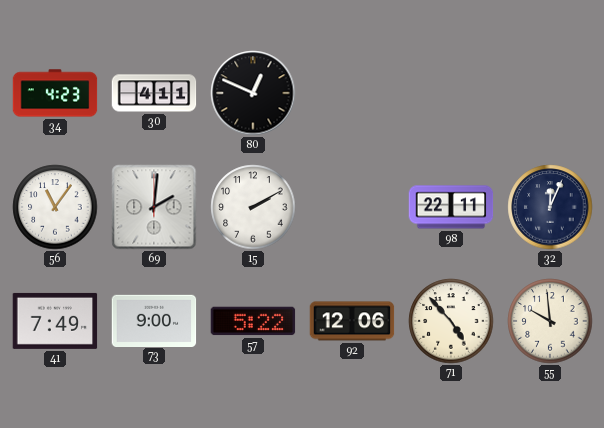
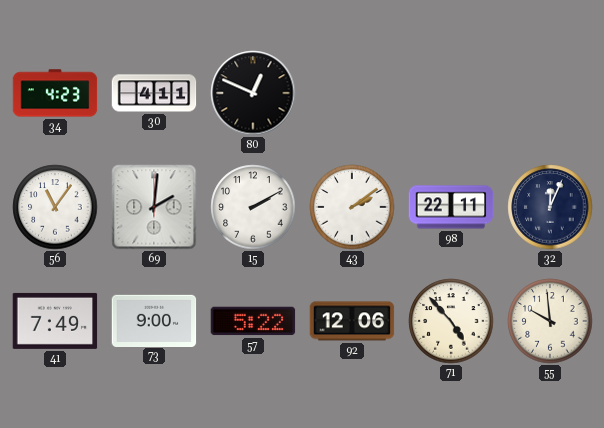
43: none -> 2:09 (352, 207)
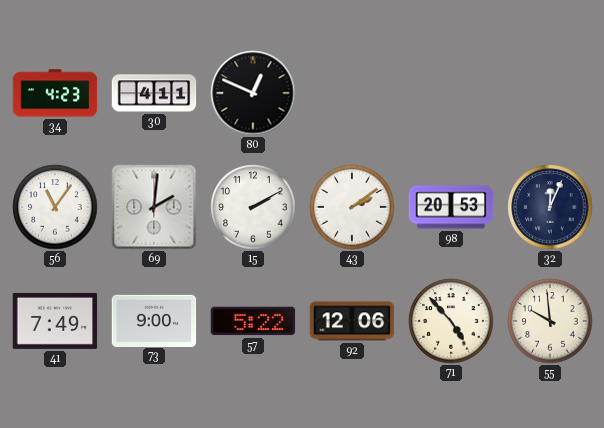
98: 22:11 -> 20:53 (451, 207)
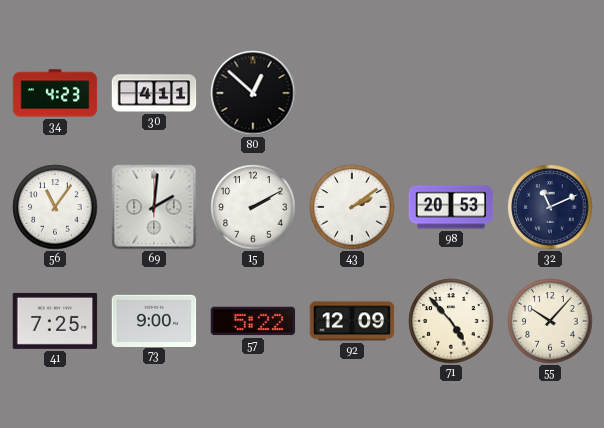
80: 12:49 -> 12:52 (253, 93)
32: 12:04 -> 11:11 (550, 207)
41: 7:49 -> 7:25 (55, 321)
92: 12:06 -> 12:09 (352, 321)
55: 9:59 -> 10:07 (550, 321)
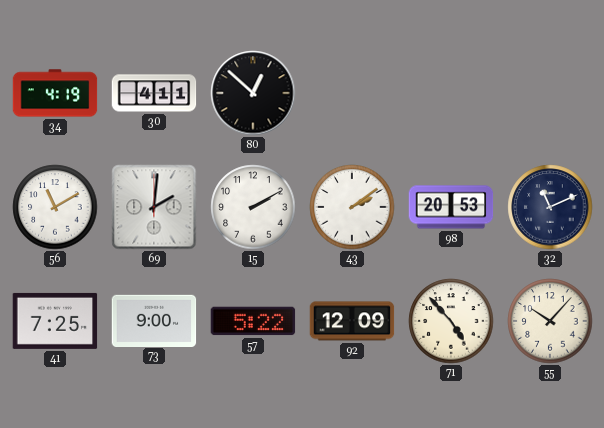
34: 4:23 -> 4:19 (55, 93)
56: 11:06 -> 11:10 (55, 207)
